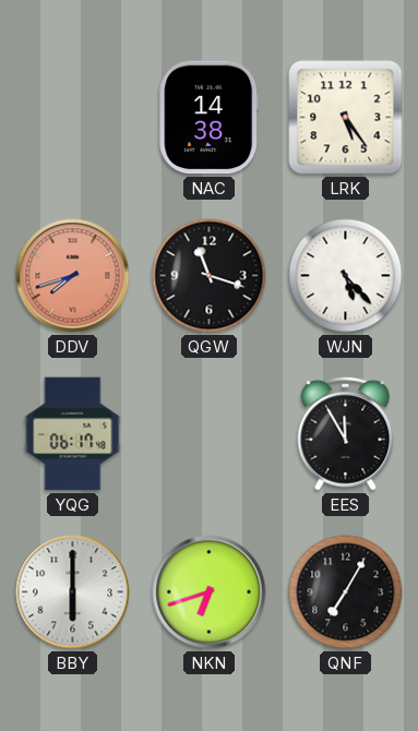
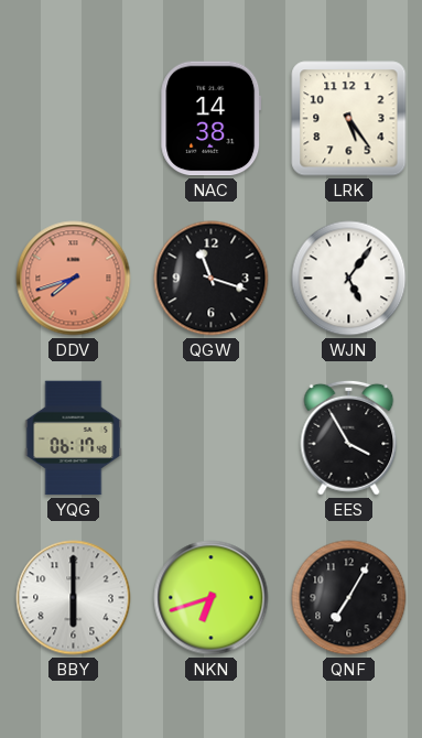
WJN: 5:23 -> 5:06 (349, 279)
EES: 11:55 -> 3:55 (349, 437)
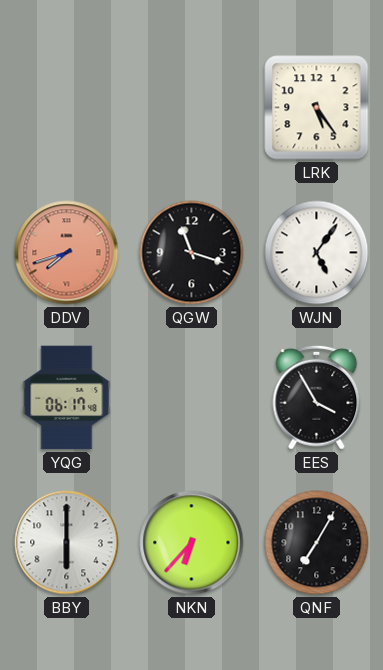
NAC: 14:38 -> none (212, 119)
NKN: 6:42 -> 6:37 (192, 543)
